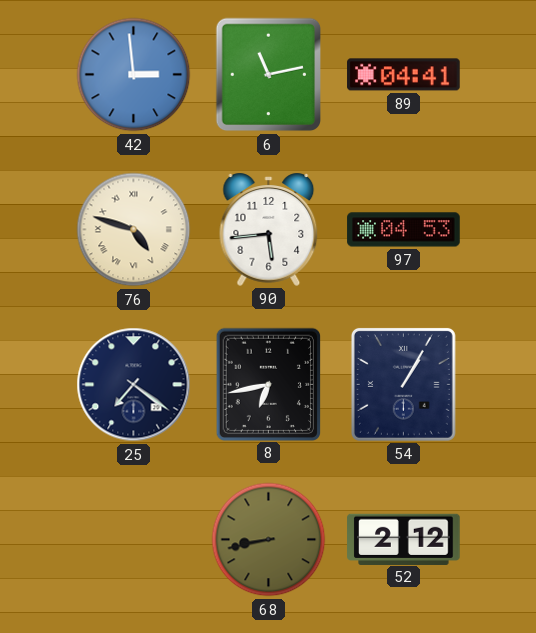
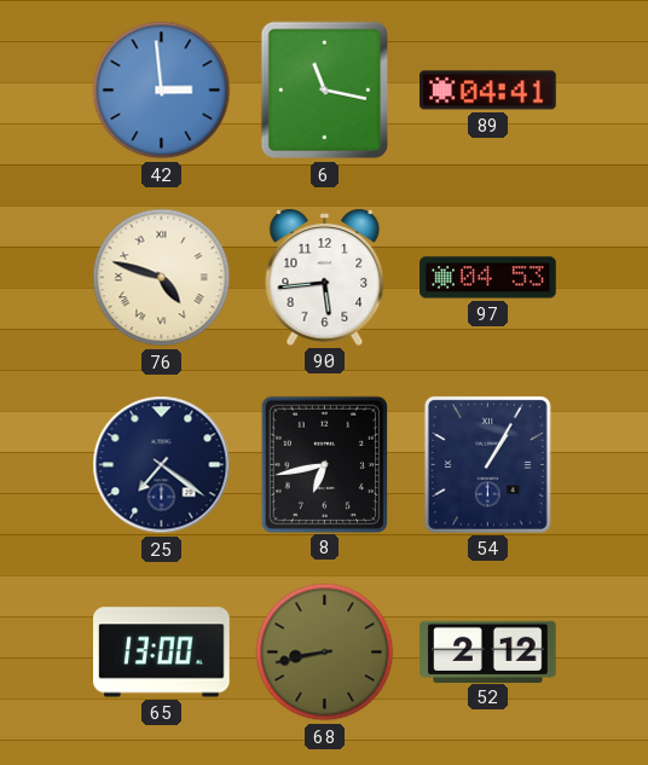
6: 11:13 -> 11:17 (324, 91)
65: none -> 13:00 (162, 653)
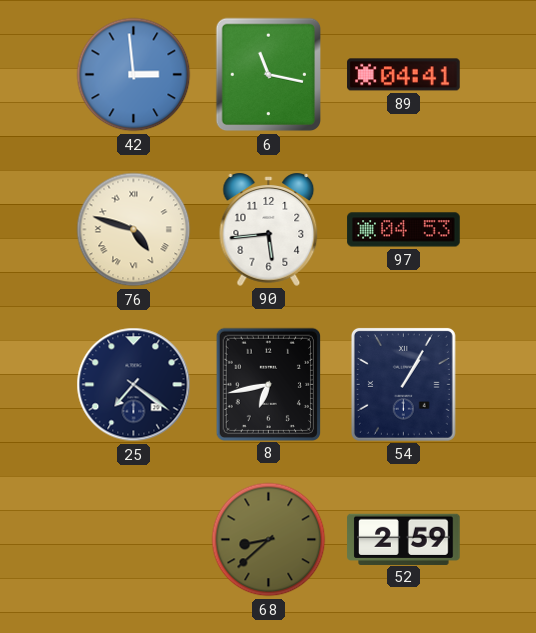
65: 13:00 -> none (162, 653)
68: 8:43 -> 8:38 (269, 540)
52: 2:12 -> 2:59 (404, 539)
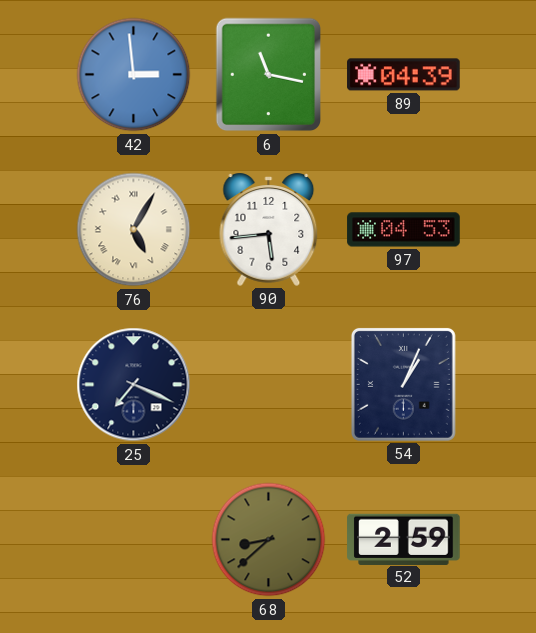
89: 04:41 -> 04:39 (404, 75)
76: 4:48 -> 5:05 (134, 230)
25: 7:21 -> 7:19 (134, 385)
8: 6:43 -> none (268, 384)
54: 1:05 -> 1:04 (403, 384)
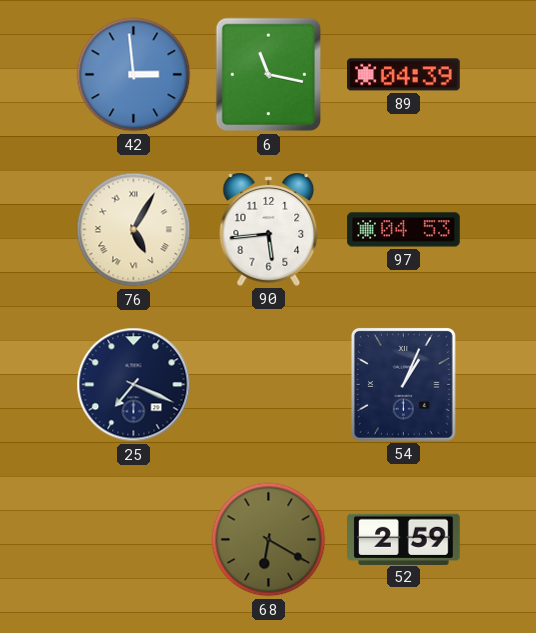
68: 8:38 -> 6:20 (269, 540)
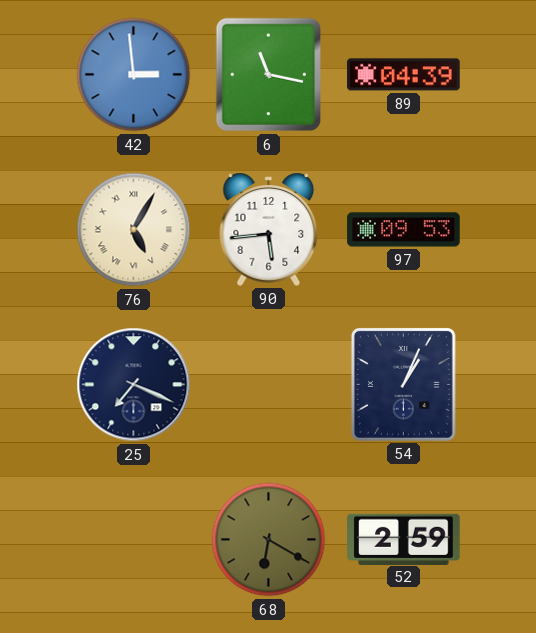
97: 04:53 -> 09:53 (404, 230)
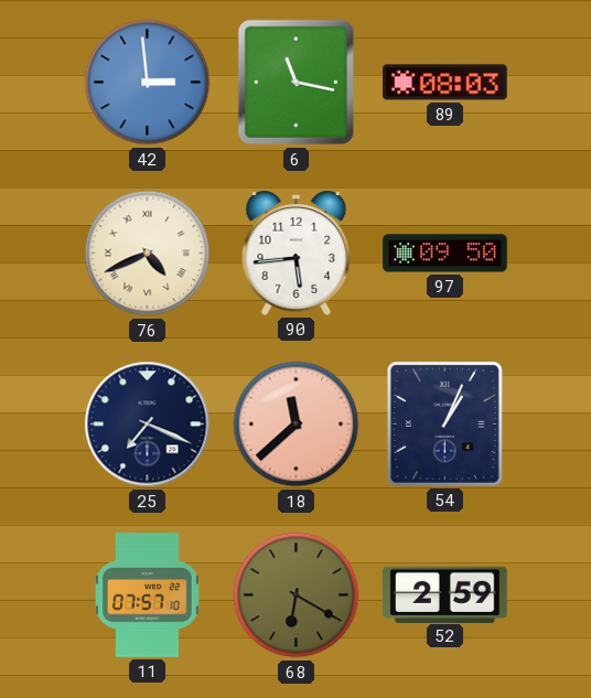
89: 04:39 -> 08:03 (445, 83)
76: 5:05 -> 4:41 (148, 254)
97: 09:53 -> 09:50 (445, 254)
18: none -> 11:38 (297, 425)
11: none -> 07:57 (148, 595)
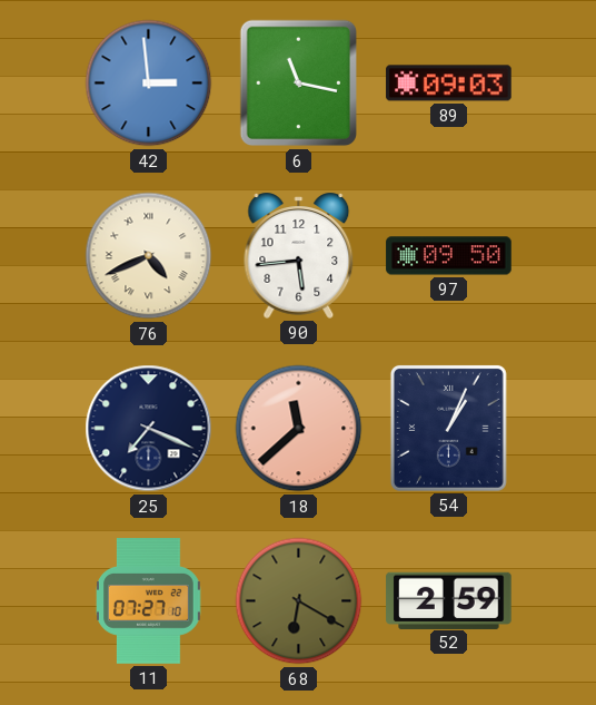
89: 08:03 -> 09:03 (449, 84)
11: 07:57 -> 07:27 (149, 601)
